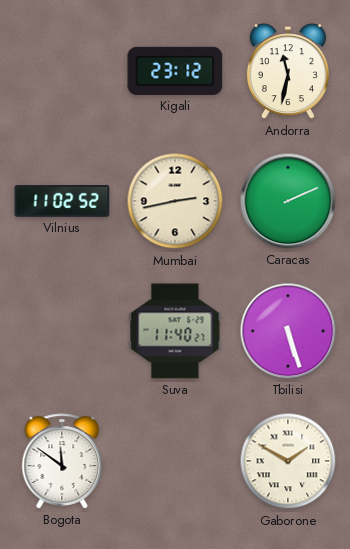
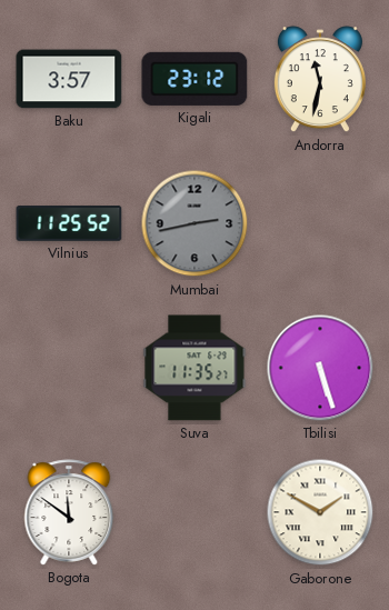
Baku: none -> 3:57 (69, 79)
Vilnius: 11:02 -> 11:25 (69, 223)
Mumbai dial: cream -> grey (194, 223)
Caracas: 2:11 -> none (288, 201)
Suva: 11:40 -> 11:35 (194, 368)
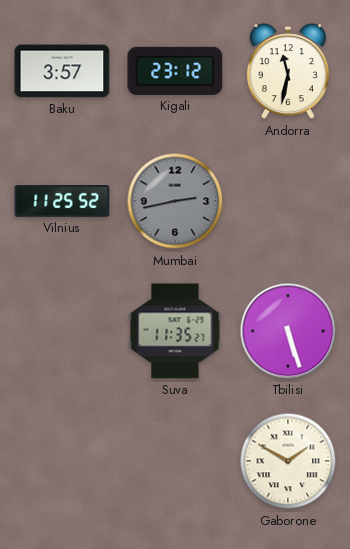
Bogota: 11:51 -> none (69, 512)
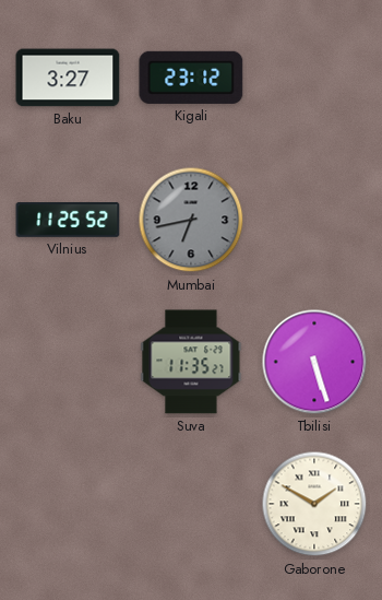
Baku: 3:57 -> 3:27 (68, 78)
Andorra: 11:32 -> none (288, 72)
Mumbai: 2:43 -> 6:43 (191, 220)
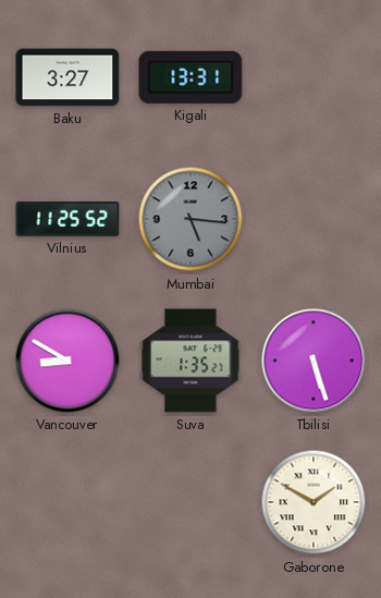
Kigali: 23:12 -> 13:31 (190, 77)
Mumbai: 6:43 -> 5:16 (190, 219)
Vancouver: none -> 8:50 (67, 361)
Suva: 11:35 -> 1:35 (190, 361)
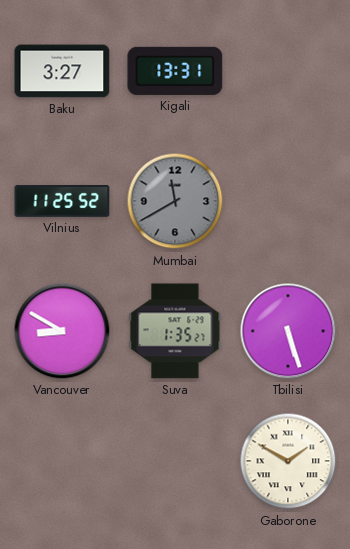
Mumbai: 5:16 -> 11:40 (175, 201)
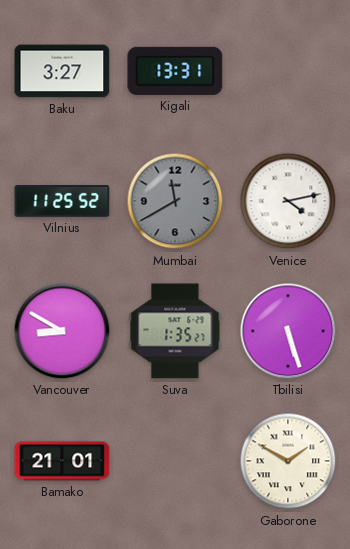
Venice: none -> 4:13 (288, 201)
Bamako: none -> 21:01 (62, 461)
